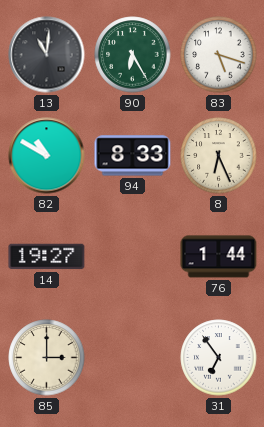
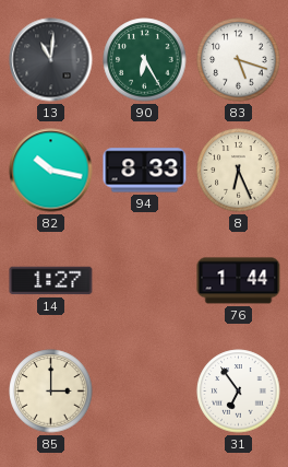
82: 10:50 -> 10:17 (51, 171)
14: 19:27 -> 1:27 (51, 281)
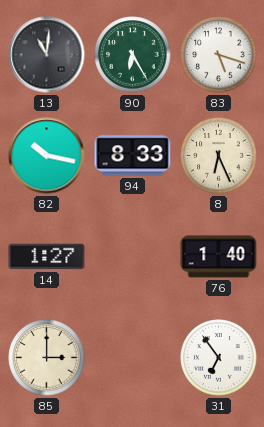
76: 1:44 -> 1:40 (219, 257)
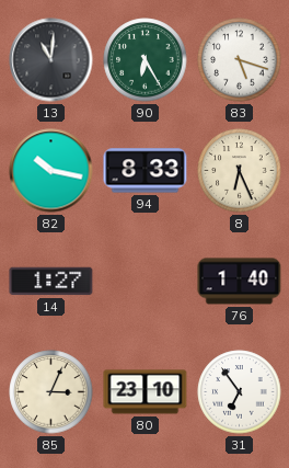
85: 3:00 -> 3:04 (51, 392)
80: none -> 23:10 (146, 392)
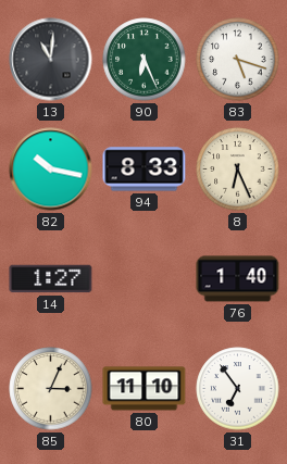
90: 6:25 -> 6:26 (145, 60)
80: 23:10 -> 11:10 (145, 389)
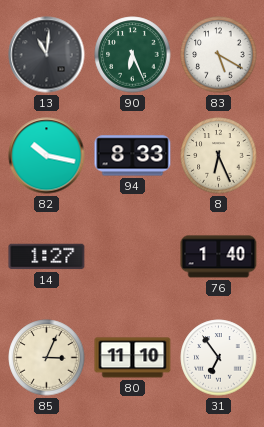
83: 5:18 -> 5:20 (219, 55)
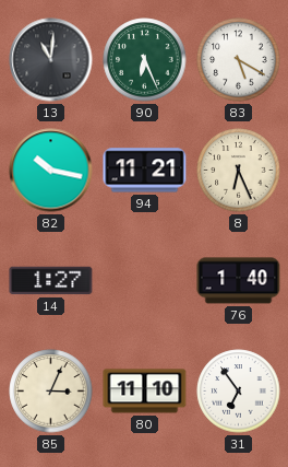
94: 8:33 -> 11:21 (145, 171)
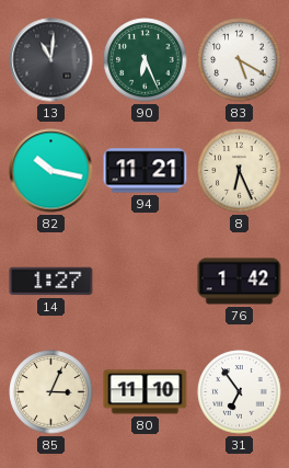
76: 1:40 -> 1:42 (240, 282)
